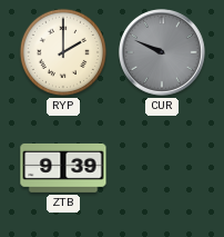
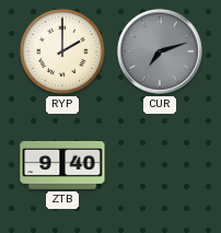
CUR: 9:49 -> 7:12 (161, 53)
ZTB: 9:39 -> 9:40 (62, 165)
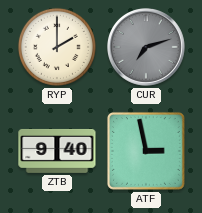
ATF: none -> 2:58 (146, 151)
